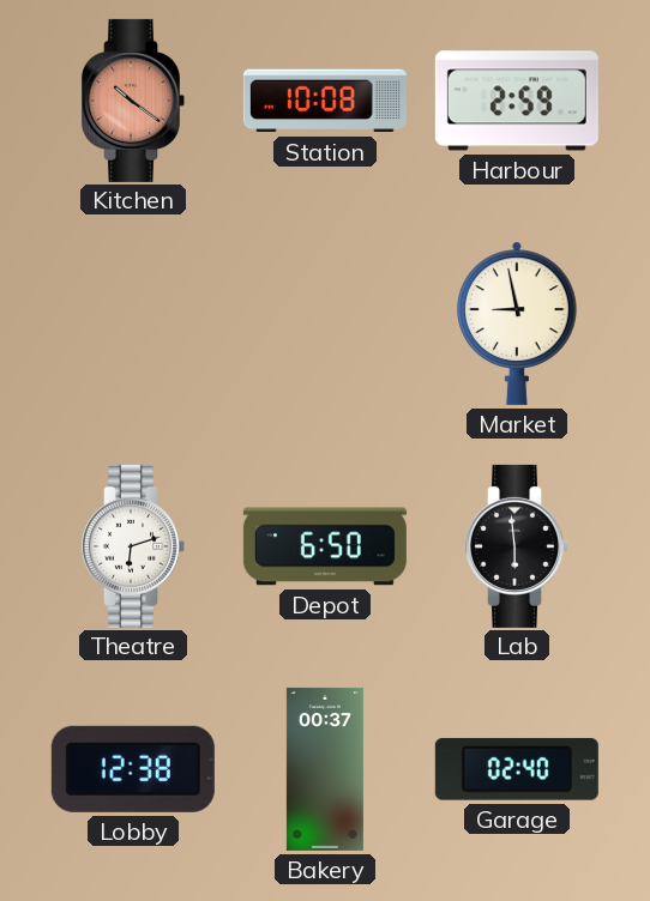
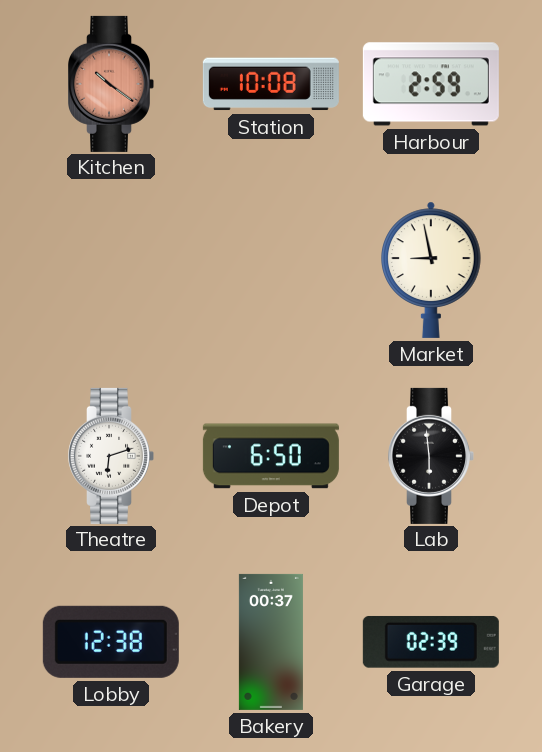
Garage: 02:40 -> 02:39 (431, 642)
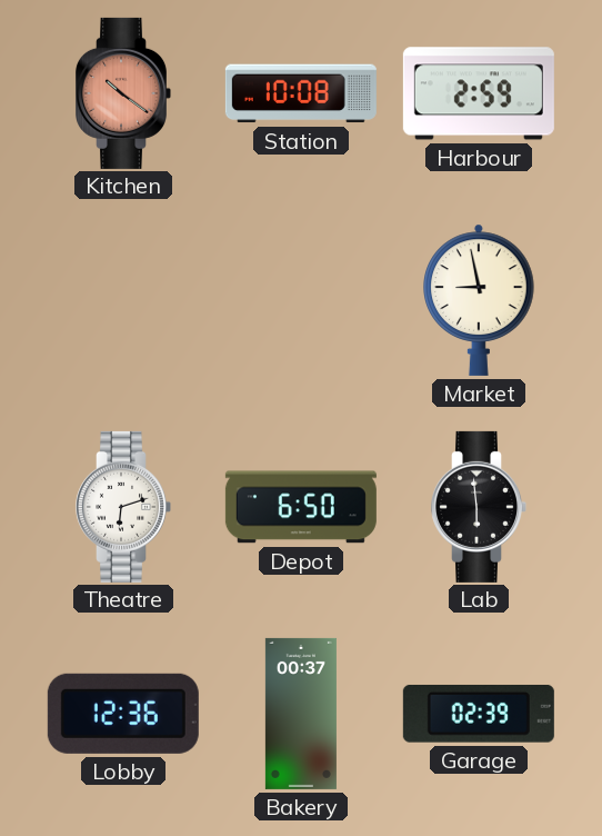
Lobby: 12:38 -> 12:36 (123, 714)
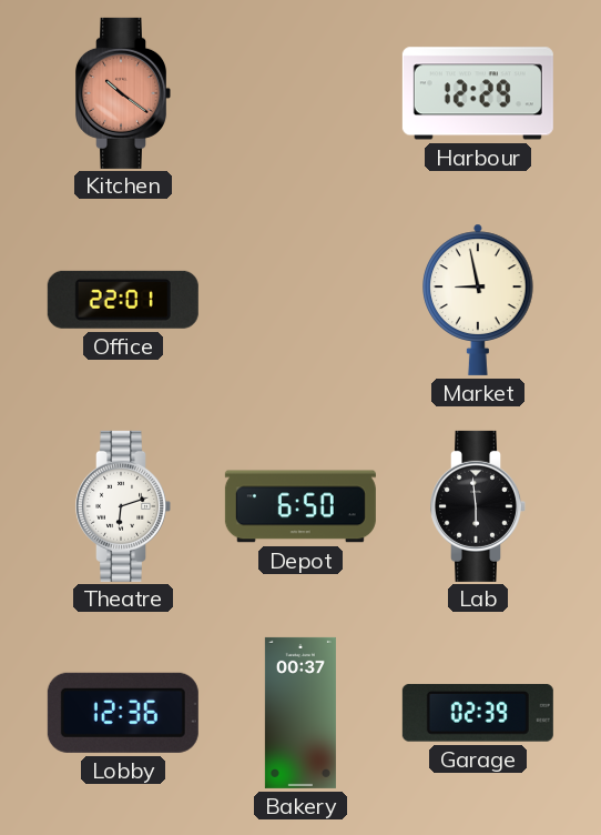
Station: 10:08 -> none (301, 93)
Harbour: 2:59 -> 12:29 (478, 93)
Office: none -> 22:01 (123, 300)
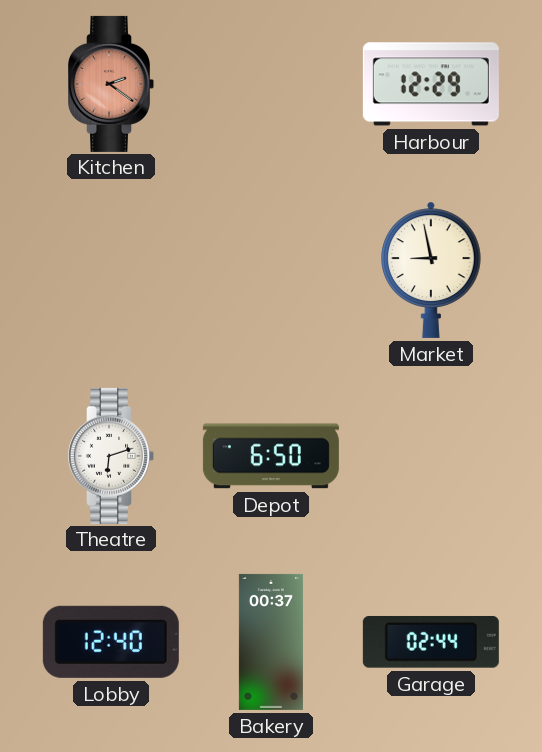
Kitchen: 10:21 -> 2:21 (111, 84)
Office: 22:01 -> none (123, 300)
Lab: 5:59 -> none (478, 506)
Lobby: 12:36 -> 12:40 (111, 642)
Garage: 02:39 -> 02:44 (431, 642)
